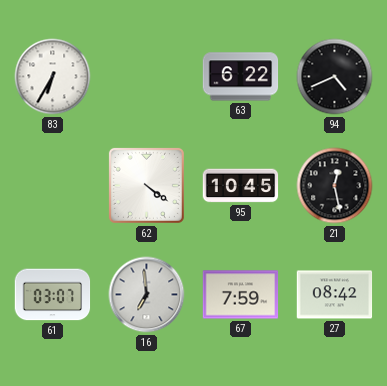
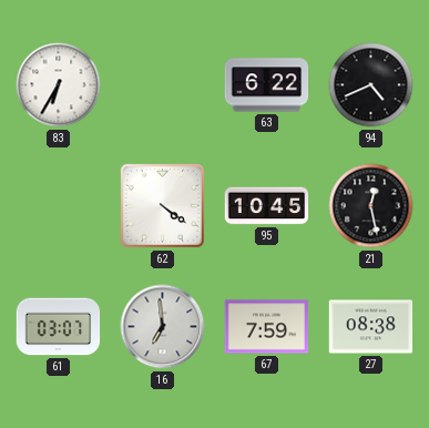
27: 08:42 -> 08:38 (371, 327)
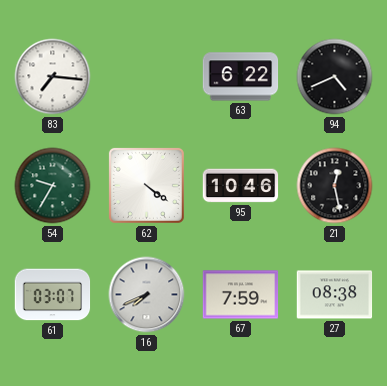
83: 6:35 -> 7:16 (53, 77)
54: none -> 9:35 (53, 186)
95: 10:45 -> 10:46 (241, 186)
16: 6:59 -> 7:41 (147, 295)
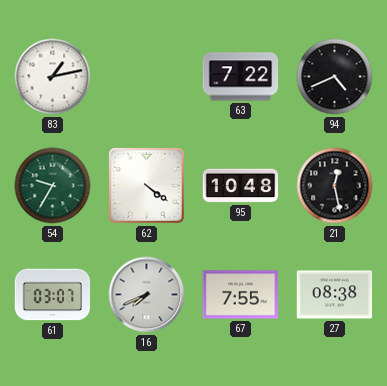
83: 7:16 -> 1:13 (53, 77)
63: 6:22 -> 7:22 (241, 77)
95: 10:46 -> 10:48 (241, 186)
67: 7:59 -> 7:55 (241, 295)
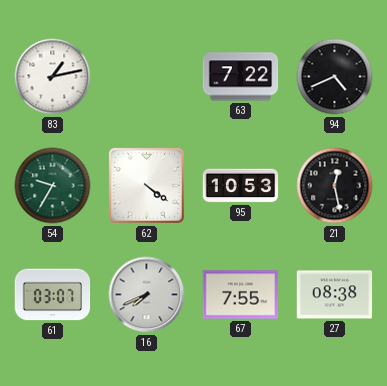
95: 10:48 -> 10:53 (241, 186)
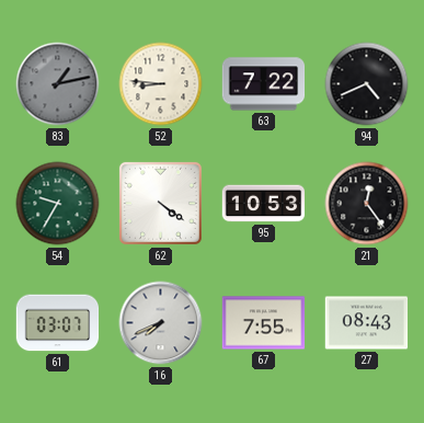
83 dial: white -> grey (58, 84)
52: none -> 8:46 (161, 84)
21: 12:28 -> 12:24 (367, 204)
27: 08:38 -> 08:43 (367, 323)
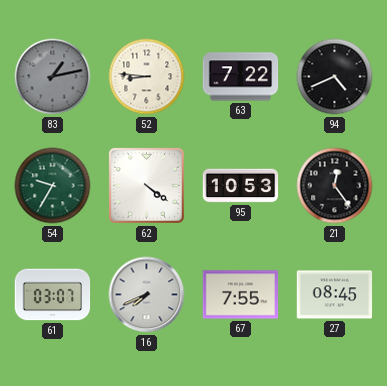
27: 08:43 -> 08:45 (335, 295)
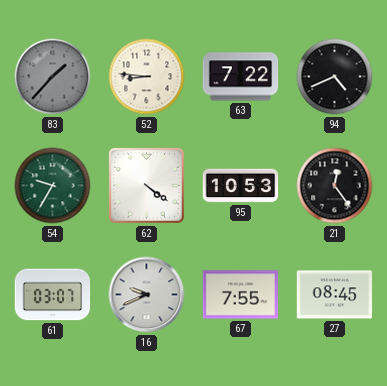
83: 1:13 -> 1:37 (53, 77)
16: 7:41 -> 9:41 (147, 295)
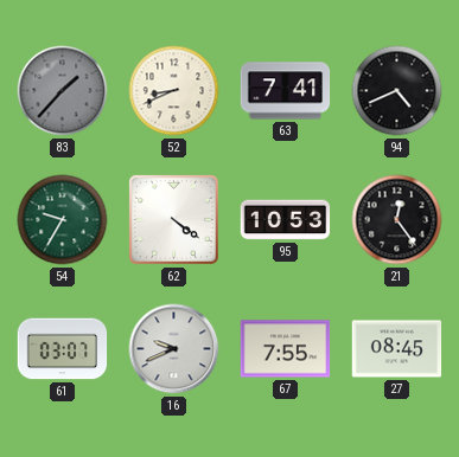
52: 8:46 -> 8:41 (174, 91)
63: 7:22 -> 7:41 (286, 91)
